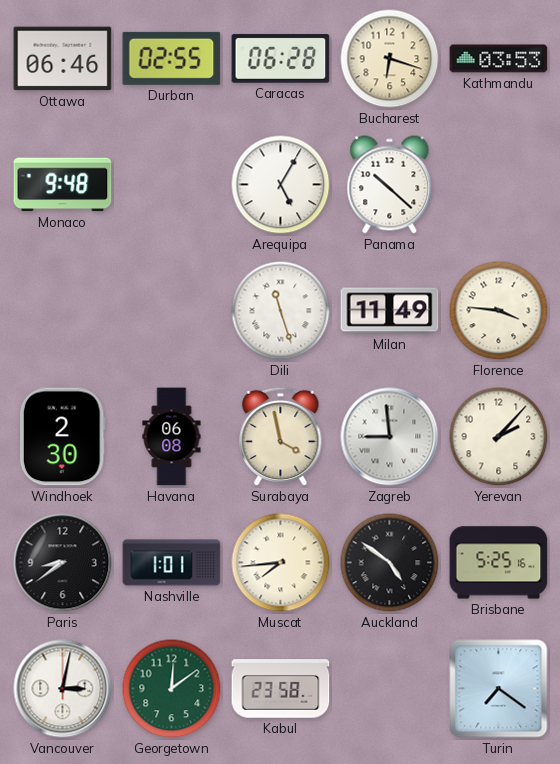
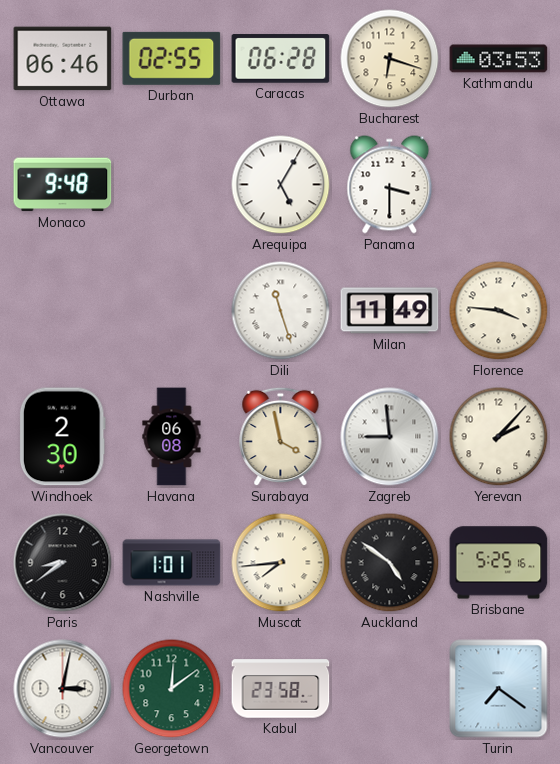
Panama: 10:22 -> 3:30 (390, 185)
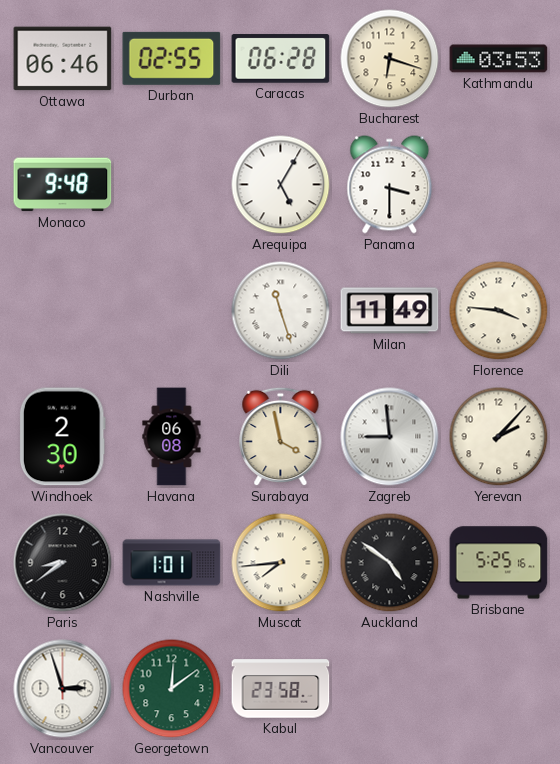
Vancouver: 3:02 -> 2:57 (63, 689)
Turin: 7:21 -> none (499, 689)
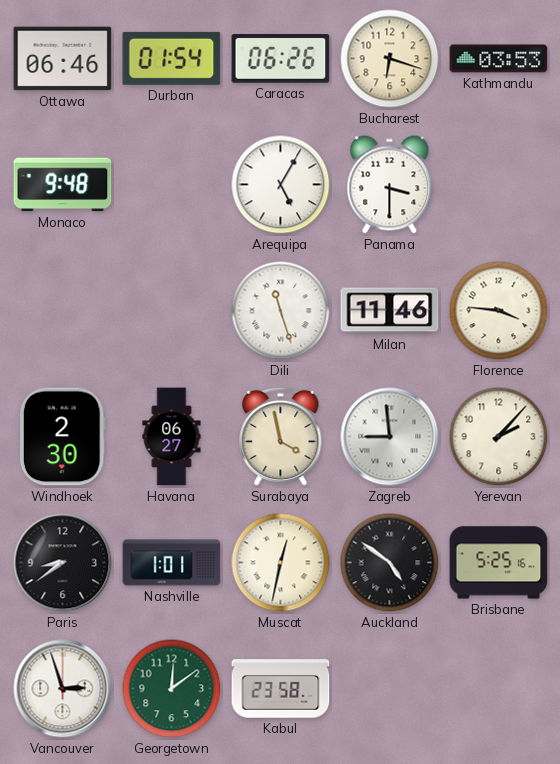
Durban: 02:55 -> 01:54 (172, 58)
Caracas: 06:28 -> 06:26 (281, 59)
Milan: 11:49 -> 11:46 (390, 311)
Havana: 06:08 -> 06:27 (172, 437)
Muscat: 7:44 -> 12:32 (281, 563)
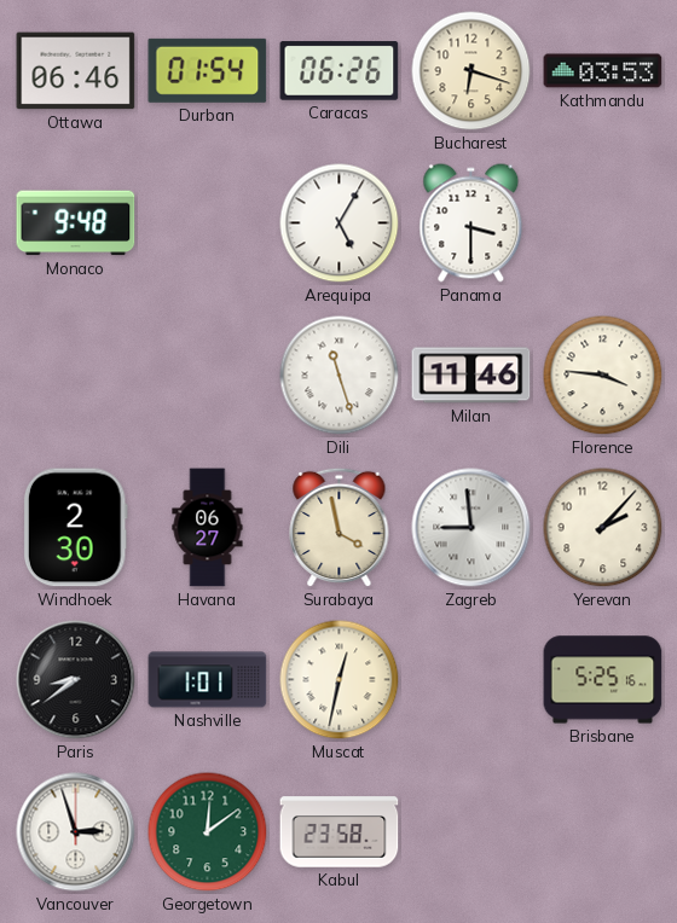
Auckland: 4:51 -> none (390, 563)
